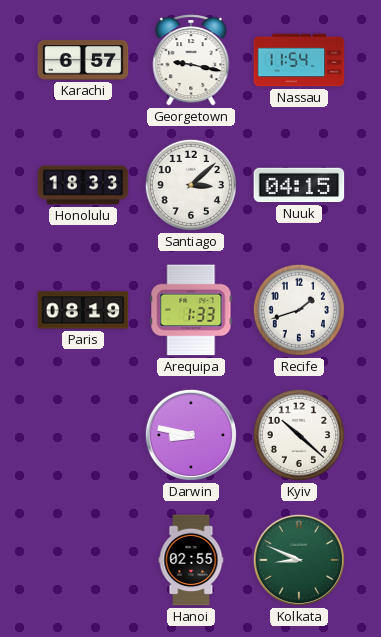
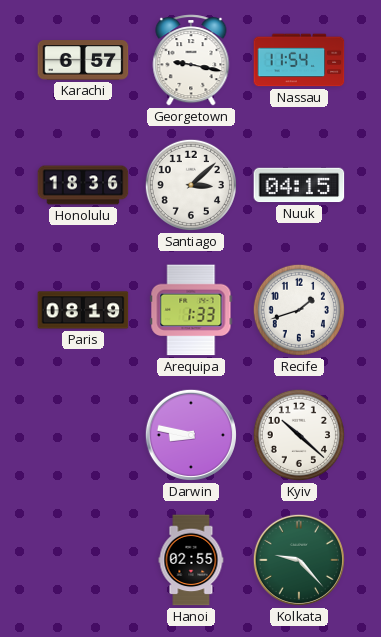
Honolulu: 18:33 -> 18:36 (83, 185)
Kolkata: 8:49 -> 9:23 (299, 560)
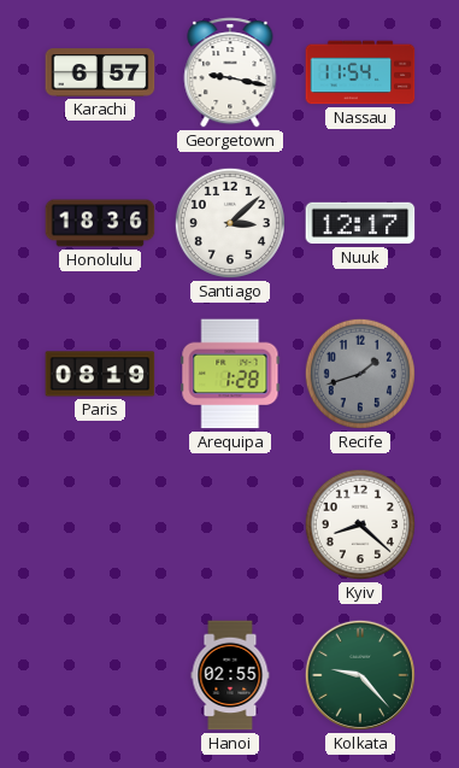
Nuuk: 04:15 -> 12:17 (360, 223)
Arequipa: 1:33 -> 1:28 (230, 374)
Recife dial: white -> grey (360, 374)
Darwin: 8:47 -> none (191, 435)
Kyiv: 10:22 -> 8:22 (360, 524)
